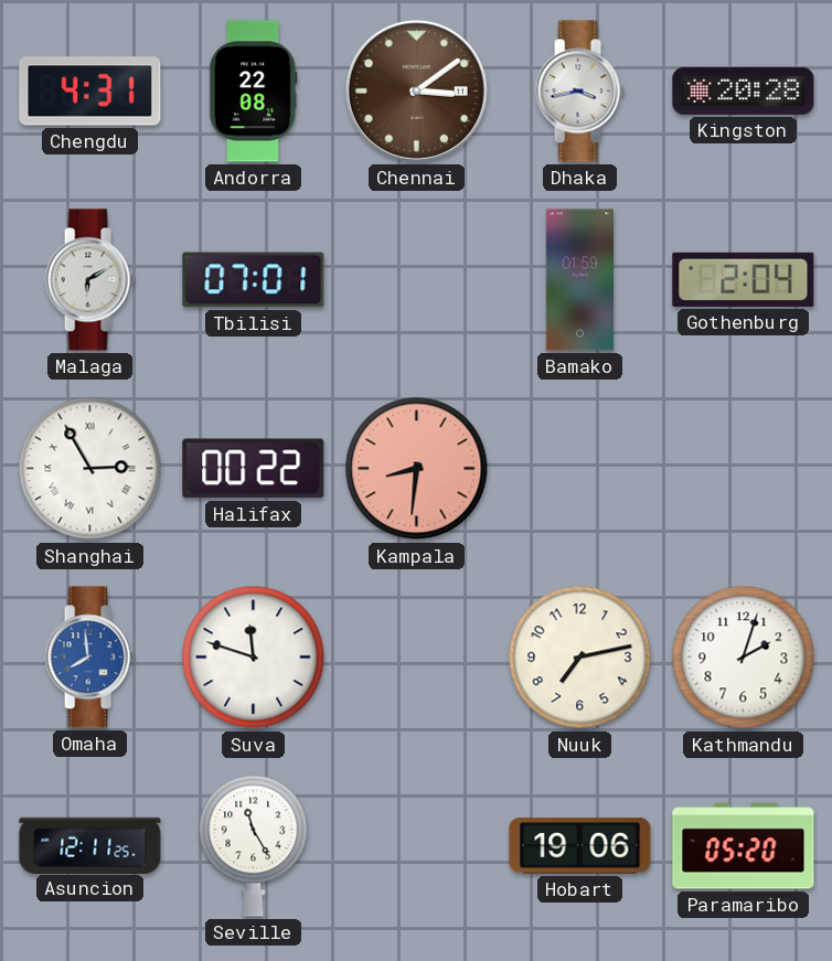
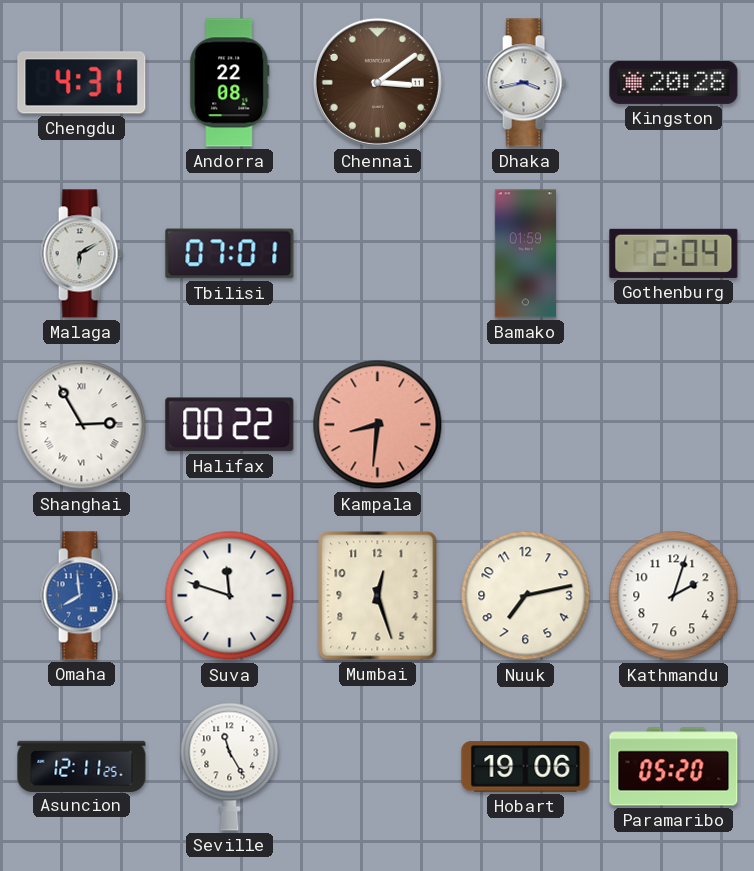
Mumbai: none -> 12:27 (378, 596)
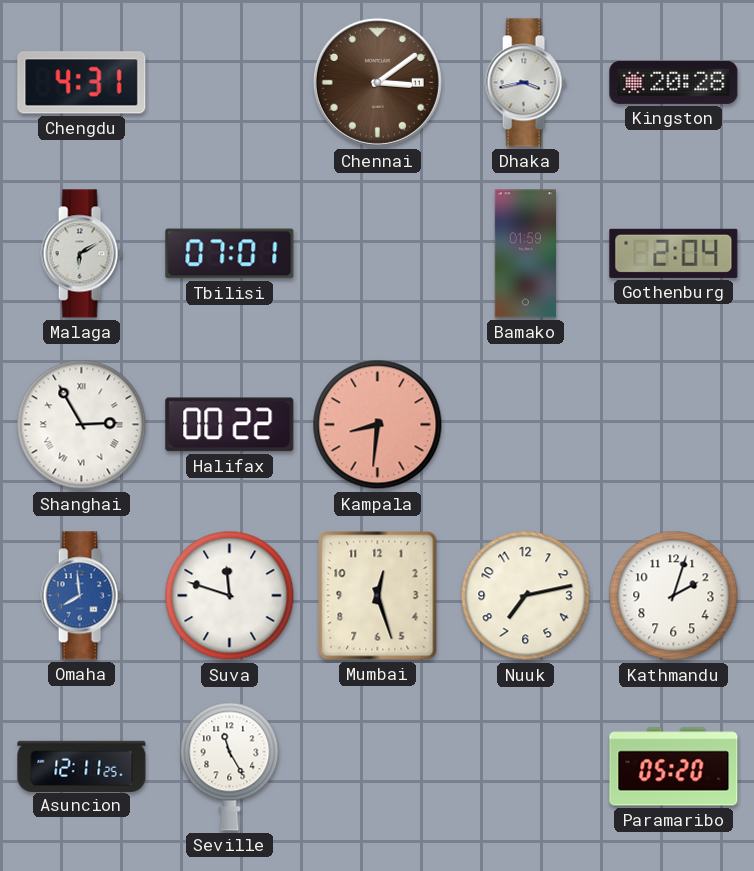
Andorra: 22:08 -> none (230, 83)
Hobart: 19:06 -> none (526, 767)
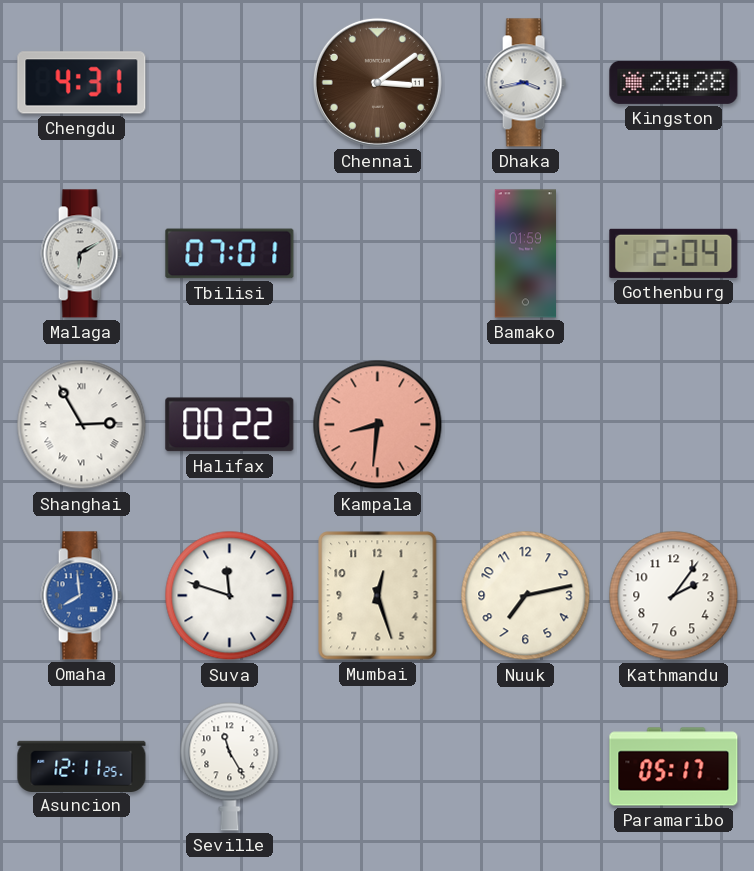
Kathmandu: 2:03 -> 2:06 (674, 596)
Paramaribo: 05:20 -> 05:17 (674, 767)
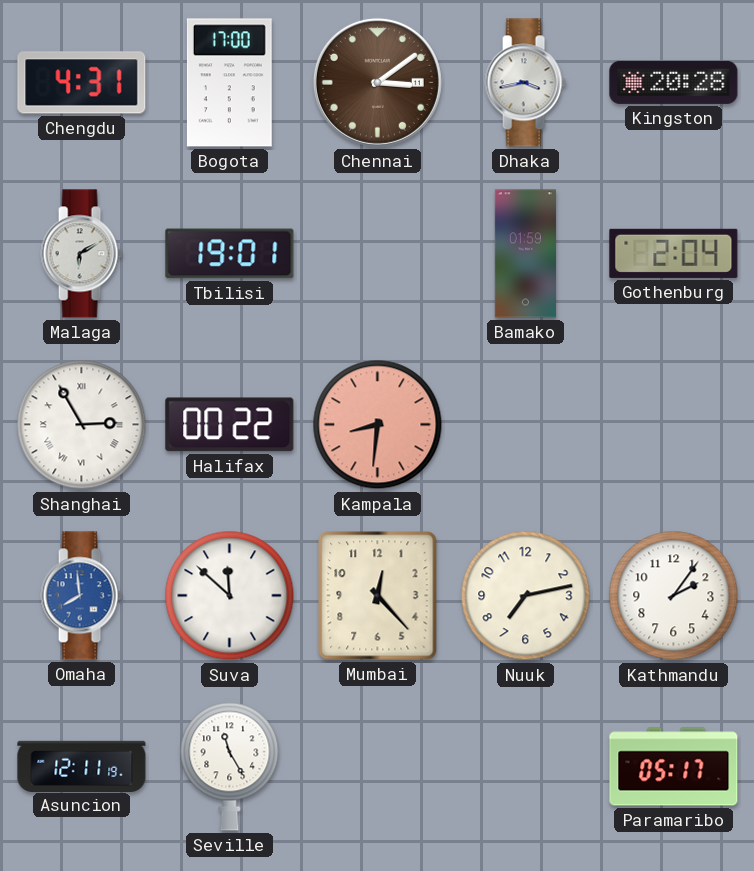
Bogota: none -> 17:00 (229, 83)
Tbilisi: 07:01 -> 19:01 (230, 254)
Suva: 11:48 -> 11:52 (230, 596)
Mumbai: 12:27 -> 12:23 (378, 596)
Asuncion: 12:11:25 -> 12:11:19 (82, 766)
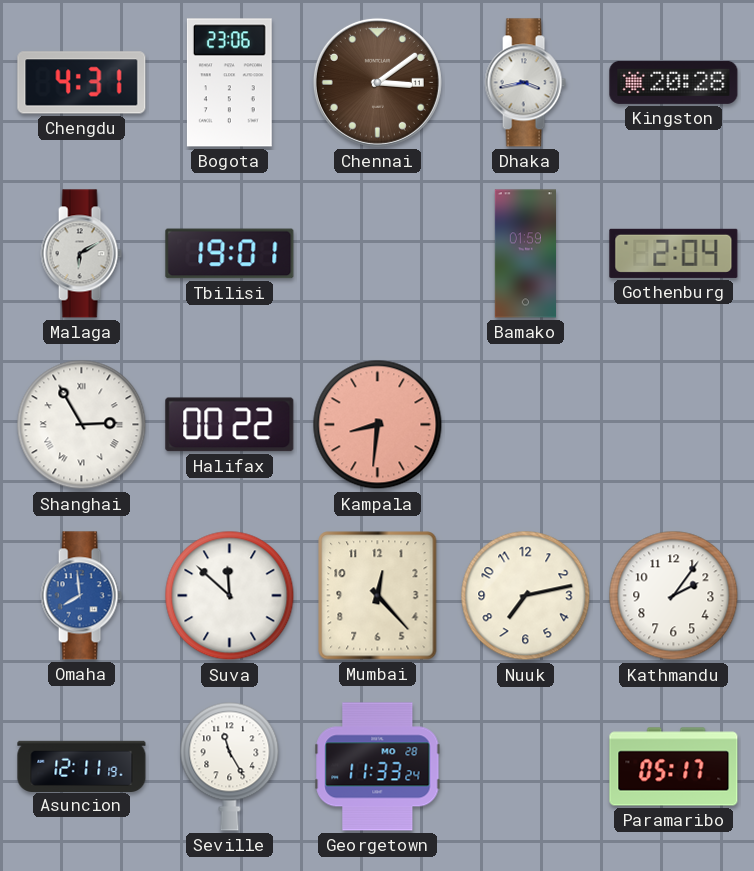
Bogota: 17:00 -> 23:06 (229, 83)
Georgetown: none -> 11:33 (378, 767)
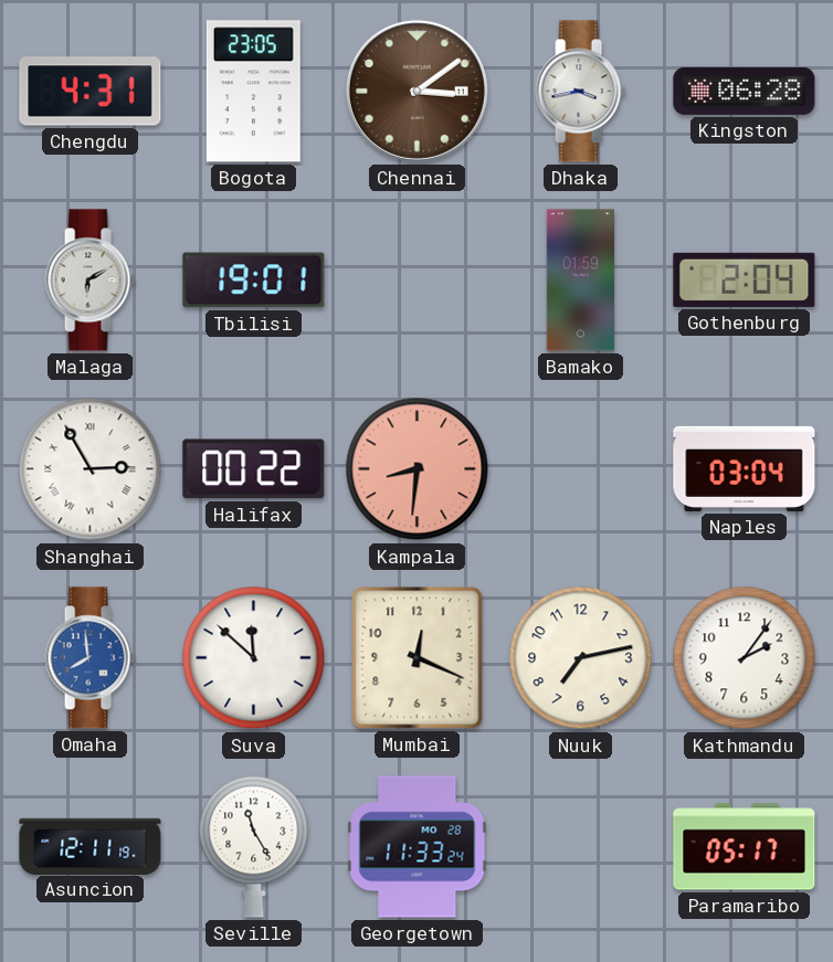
Bogota: 23:06 -> 23:05 (253, 92)
Kingston: 20:28 -> 06:28 (745, 91)
Naples: none -> 03:04 (745, 468)
Mumbai: 12:23 -> 12:19 (418, 658)
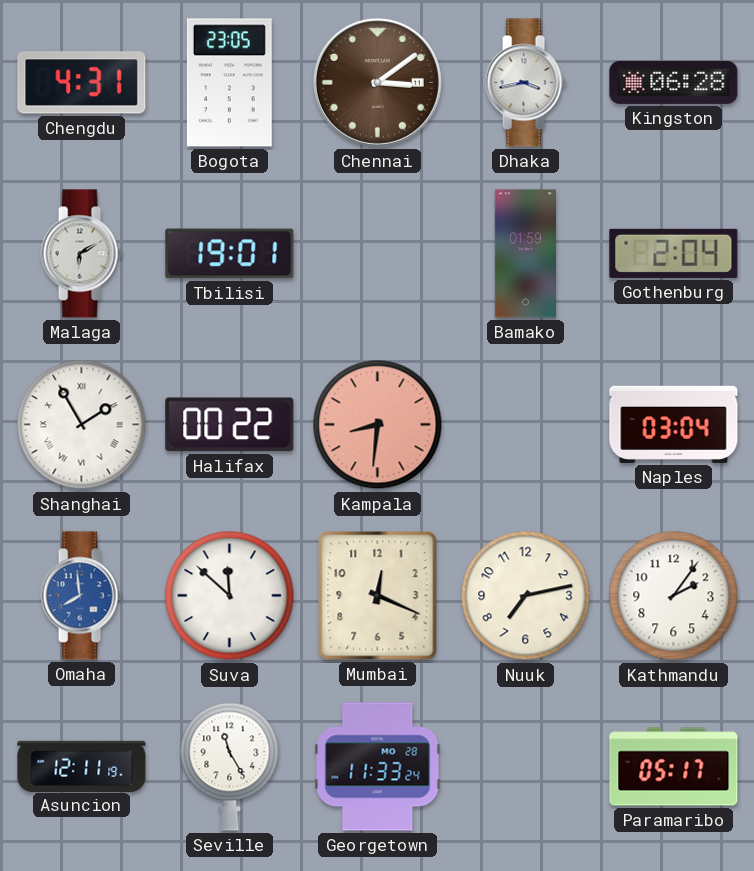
Shanghai: 2:55 -> 1:55 (82, 425)
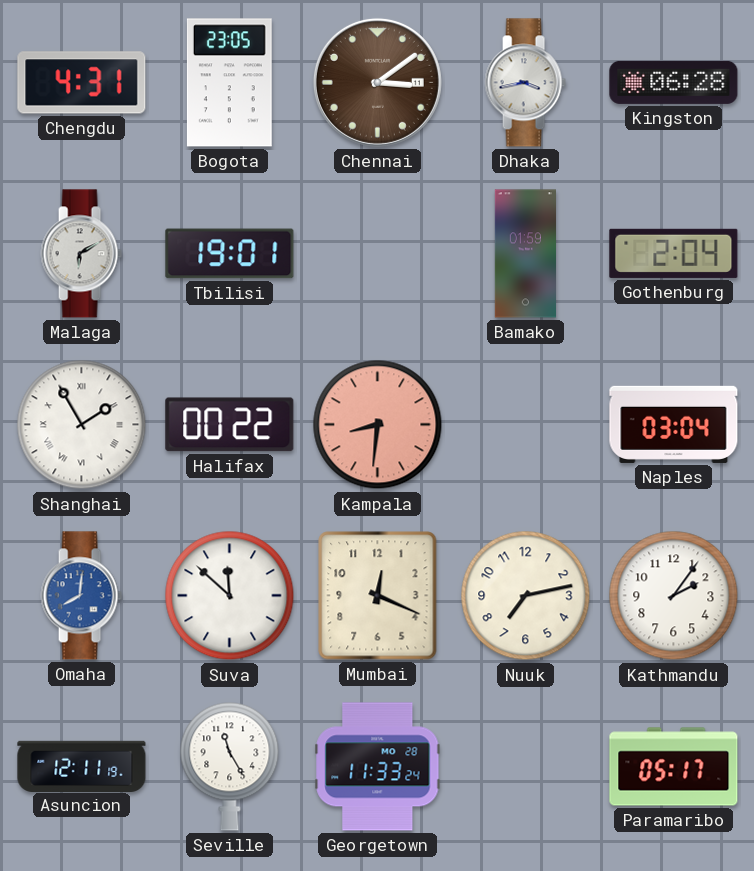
Omaha: 7:59 -> 8:01 (81, 596)
